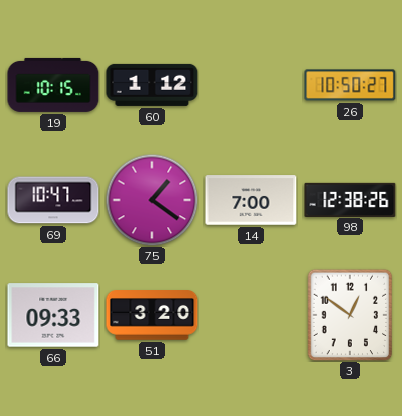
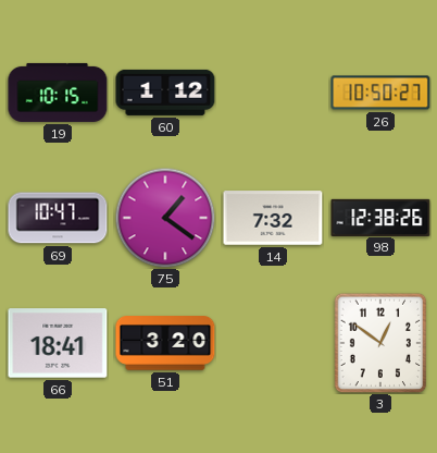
14: 7:00 -> 7:32 (273, 218)
66: 09:33 -> 18:41 (58, 343)
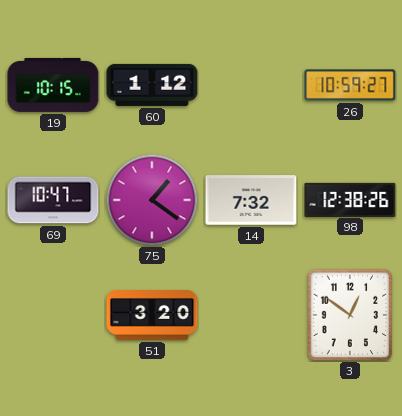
26: 10:50 -> 10:59 (350, 85)
66: 18:41 -> none (58, 343)
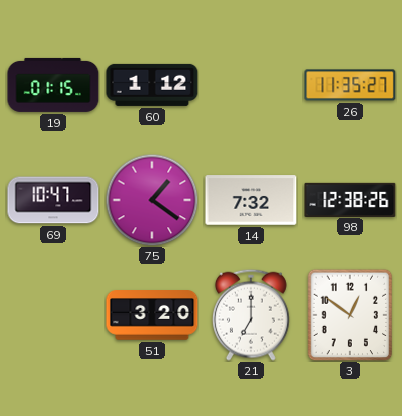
19: 10:15 -> 01:15 (53, 85)
26: 10:59 -> 11:35 (350, 85)
21: none -> 7:00 (251, 315)
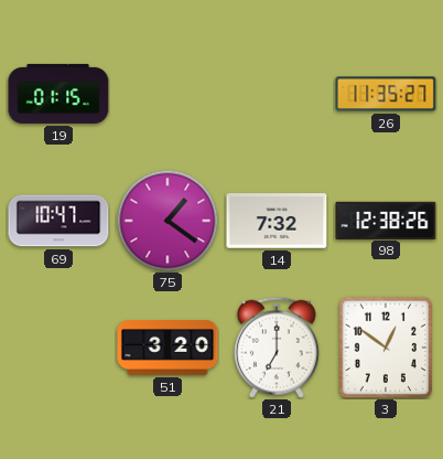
60: 1:12 -> none (152, 85)
